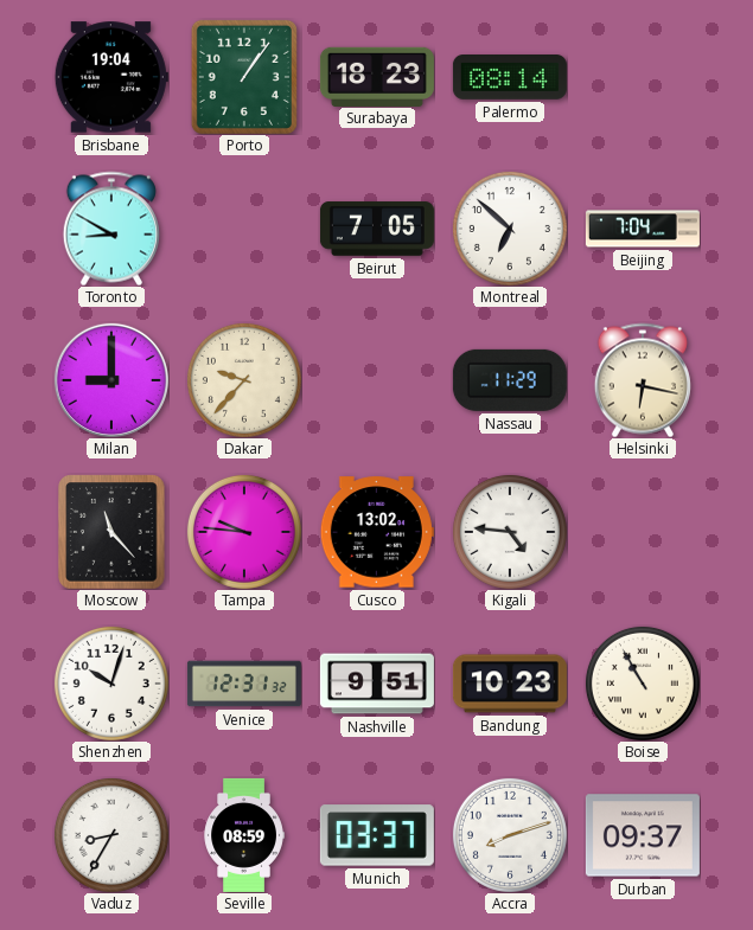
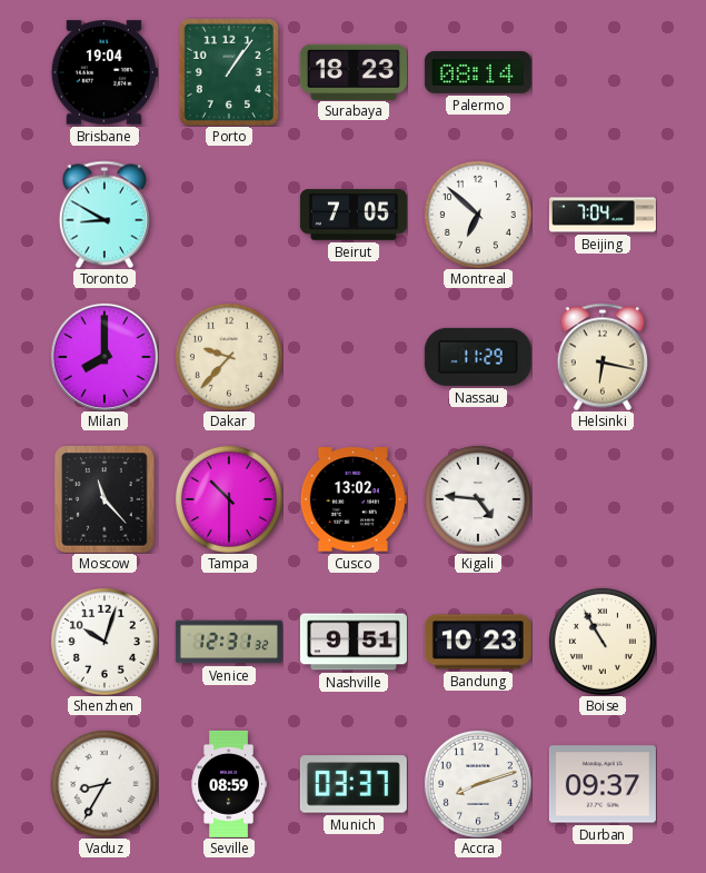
Milan: 9:00 -> 8:00 (105, 357)
Tampa: 9:46 -> 10:30 (229, 499)
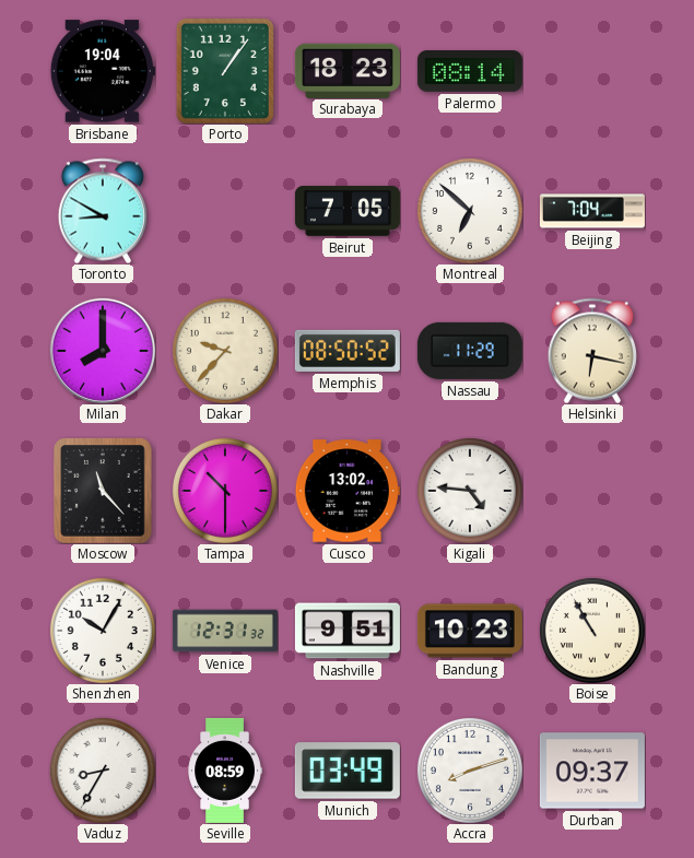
Memphis: none -> 08:50 (348, 351)
Shenzhen: 10:03 -> 10:05 (103, 631)
Munich: 03:37 -> 03:49 (348, 771)
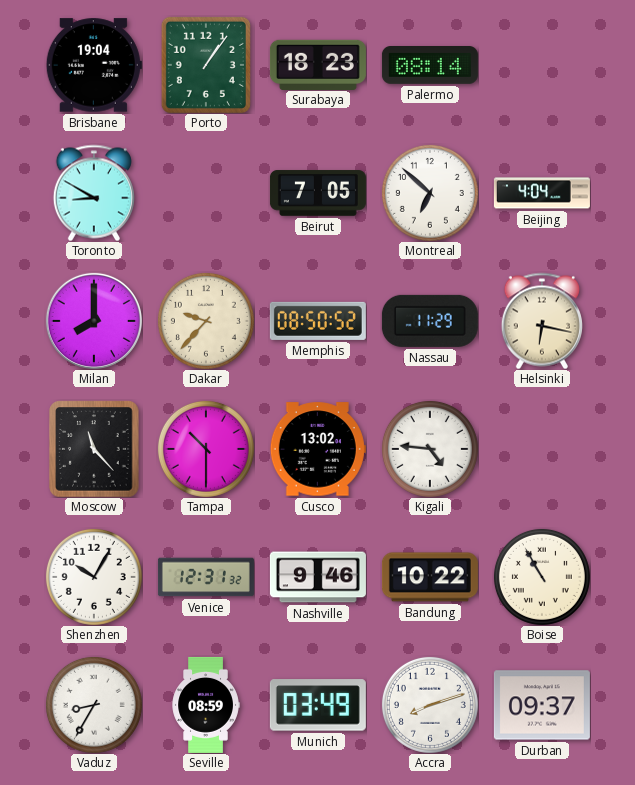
Beijing: 7:04 -> 4:04 (542, 193)
Nashville: 9:51 -> 9:46 (318, 577)
Bandung: 10:23 -> 10:22 (430, 577)
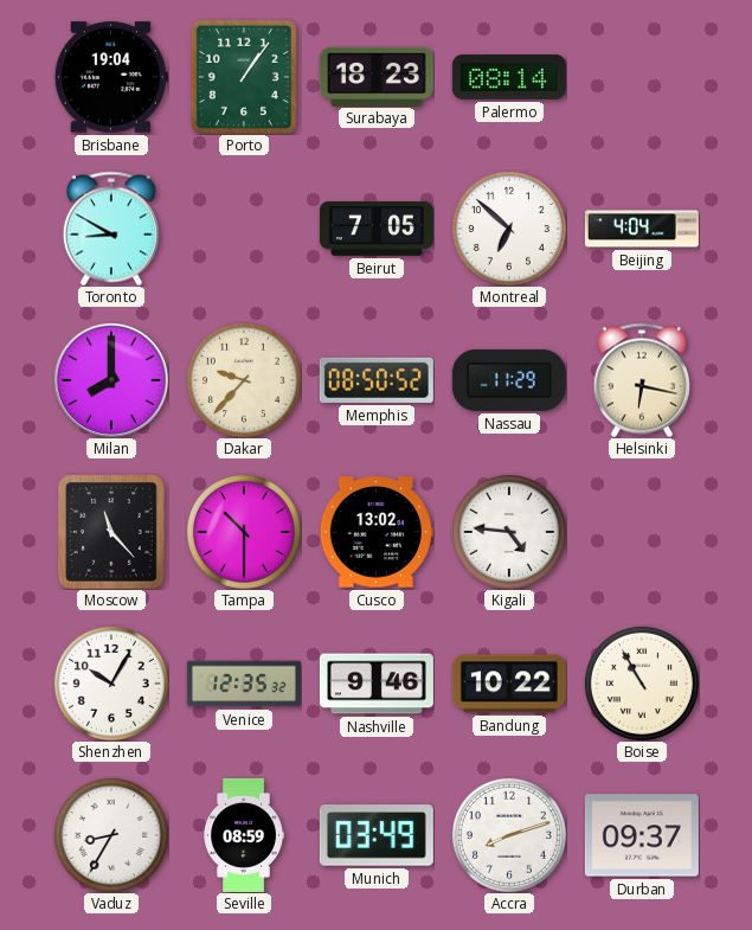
Venice: 12:31 -> 12:35 (244, 684)
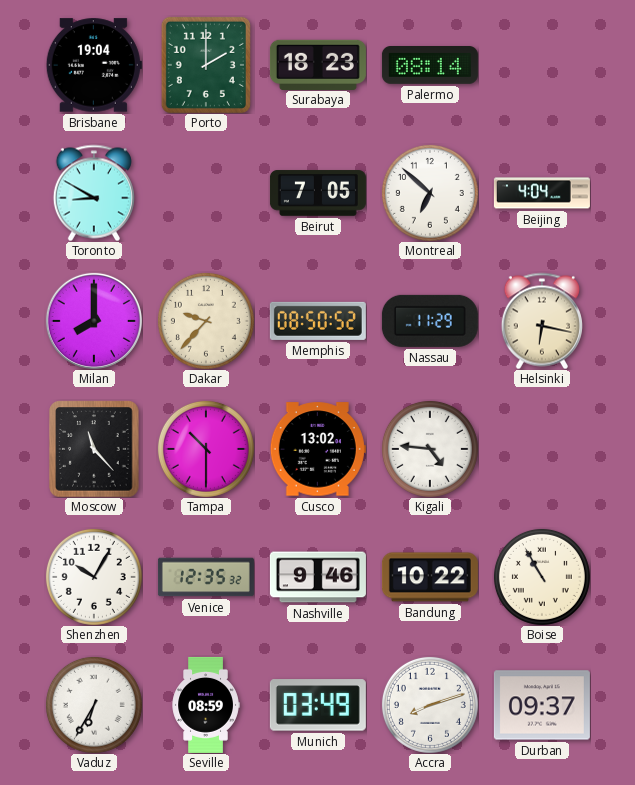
Porto: 1:06 -> 2:00 (206, 65)
Vaduz: 8:35 -> 6:35 (94, 705)
